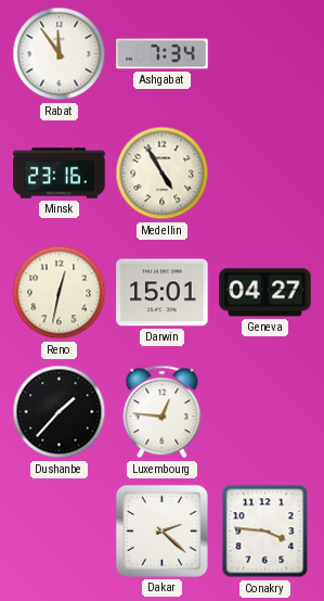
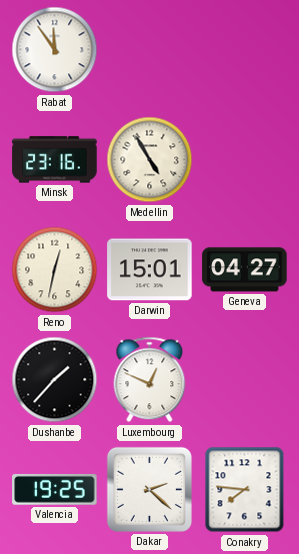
Ashgabat: 7:34 -> none (163, 54)
Luxembourg: 12:46 -> 12:49 (150, 380)
Valencia: none -> 19:25 (55, 490)
Conakry: 3:46 -> 7:46 (245, 490)
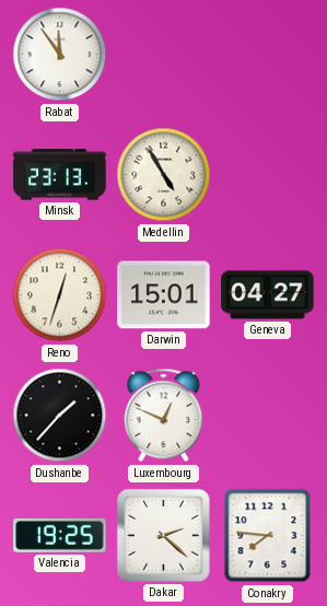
Minsk: 23:16 -> 23:13 (60, 175)
Reno: 12:32 -> 12:33 (60, 295)
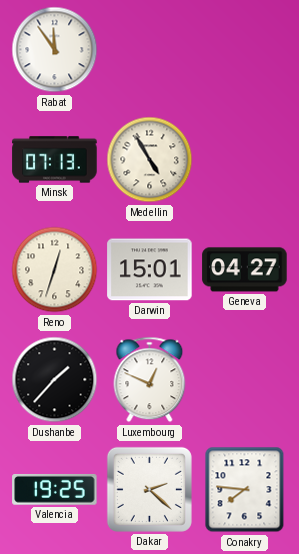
Minsk: 23:13 -> 07:13 (55, 160)
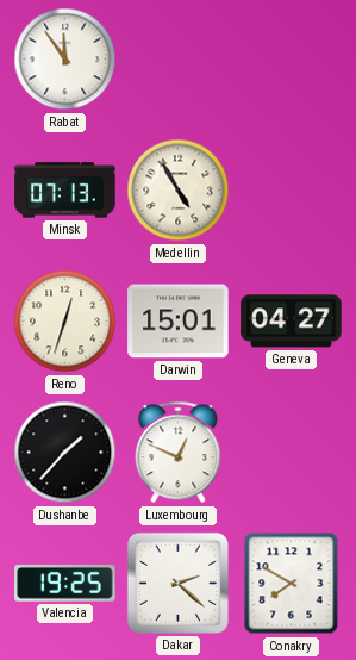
Conakry: 7:46 -> 7:50 (292, 584)
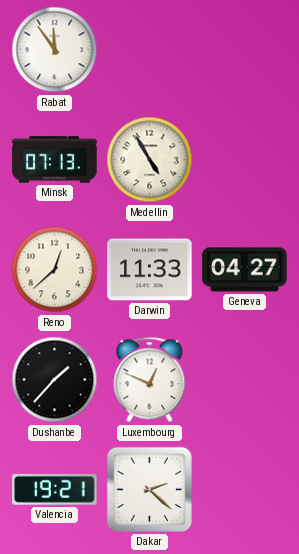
Reno: 12:33 -> 12:38 (55, 270)
Darwin: 15:01 -> 11:33 (150, 270)
Valencia: 19:25 -> 19:21 (55, 490)
Conakry: 7:50 -> none (292, 584)
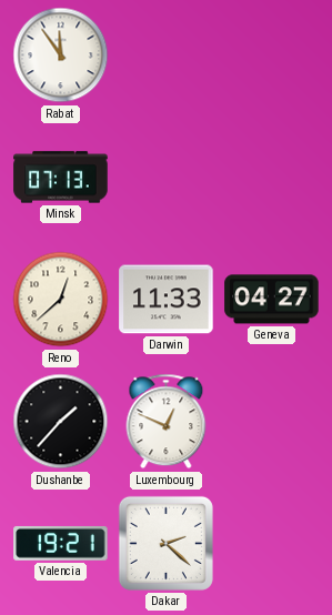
Medellin: 4:55 -> none (150, 160)
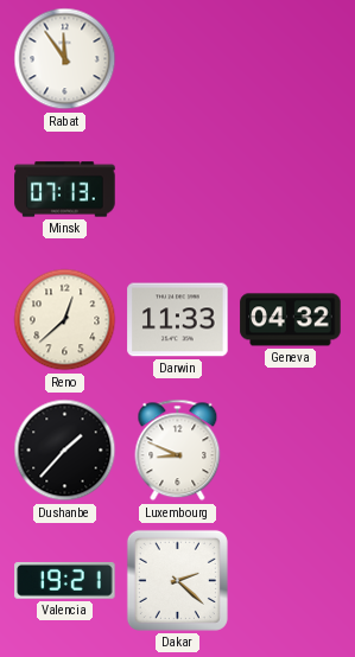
Geneva: 04:27 -> 04:32 (291, 320)
Luxembourg: 12:49 -> 8:49 (178, 451)
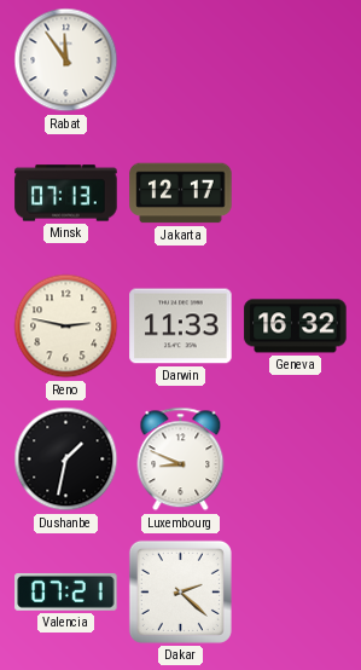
Jakarta: none -> 12:17 (181, 194)
Reno: 12:38 -> 2:47 (66, 327)
Geneva: 04:32 -> 16:32 (296, 327)
Dushanbe: 1:37 -> 1:32 (66, 460)
Valencia: 19:21 -> 07:21 (66, 593)
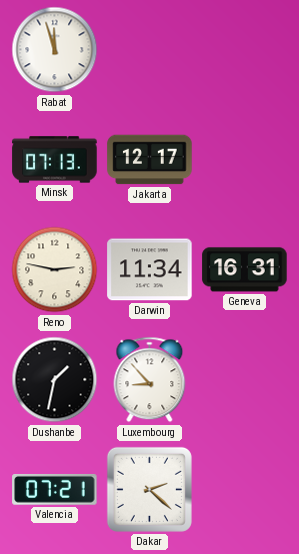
Rabat: 11:54 -> 11:57 (55, 50)
Darwin: 11:33 -> 11:34 (150, 270)
Geneva: 16:32 -> 16:31 (245, 270)
Luxembourg: 8:49 -> 8:53 (150, 380)
